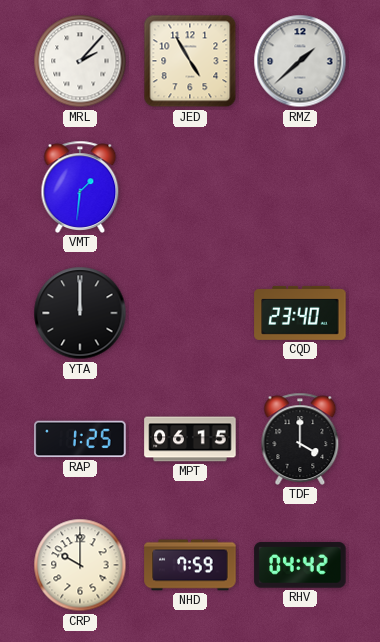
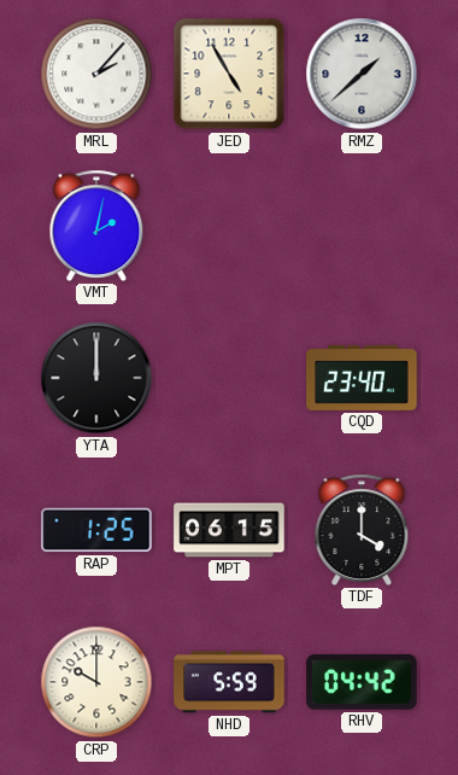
VMT: 1:31 -> 2:02 (96, 226)
NHD: 7:59 -> 5:59 (229, 682)
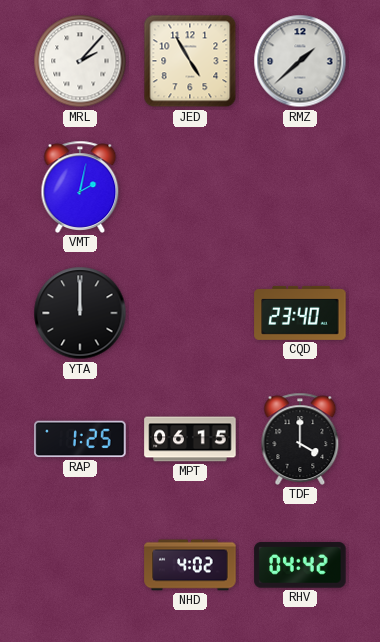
CRP: 10:00 -> none (96, 682)
NHD: 5:59 -> 4:02 (190, 565)
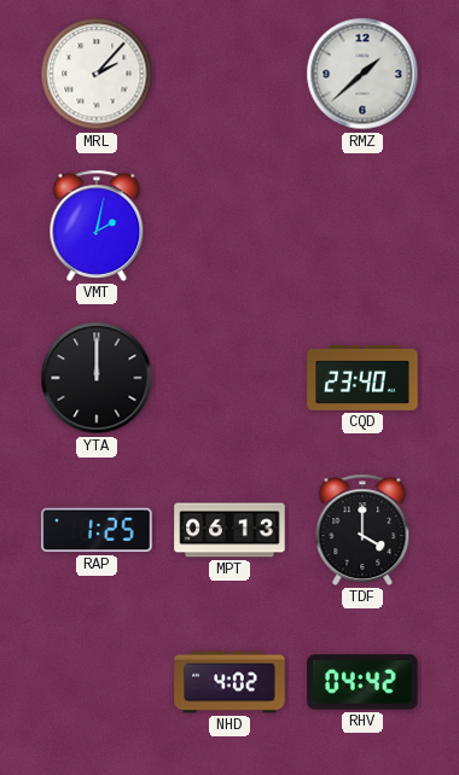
JED: 4:55 -> none (190, 61)
MPT: 06:15 -> 06:13 (230, 530)
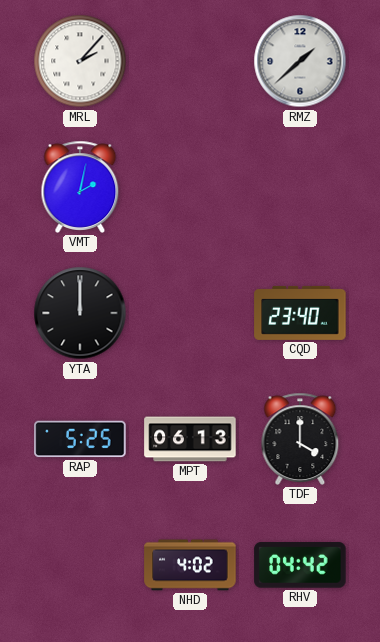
RAP: 1:25 -> 5:25 (80, 439)
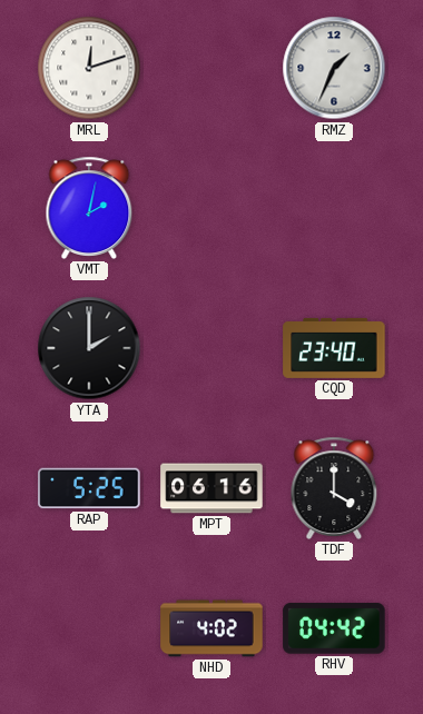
MRL: 2:07 -> 12:12 (89, 68)
RMZ: 1:38 -> 1:34 (334, 68)
YTA: 12:00 -> 2:00 (89, 348)
MPT: 06:13 -> 06:16 (211, 488)
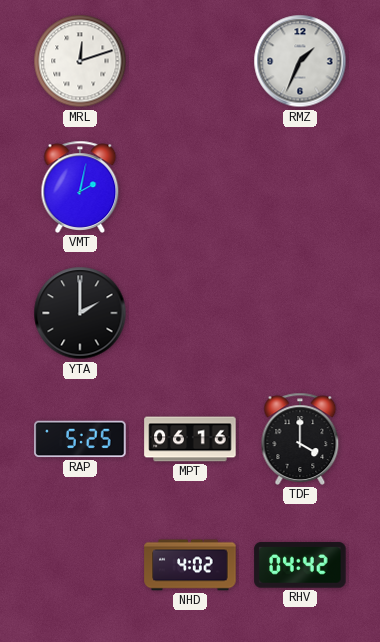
CQD: 23:40 -> none (334, 348)
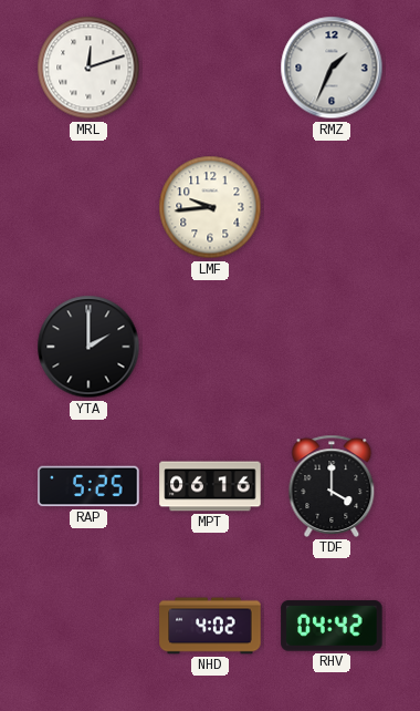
VMT: 2:02 -> none (80, 187)
LMF: none -> 9:44 (210, 207)
